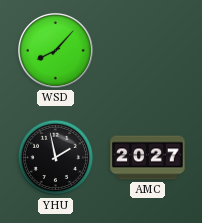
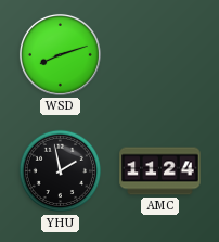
WSD: 8:07 -> 8:12 (60, 54)
AMC: 20:27 -> 11:24 (160, 171)
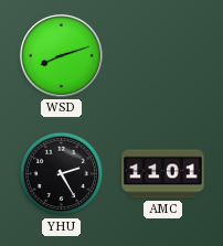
YHU: 1:58 -> 2:25 (62, 174)
AMC: 11:24 -> 11:01 (163, 174)
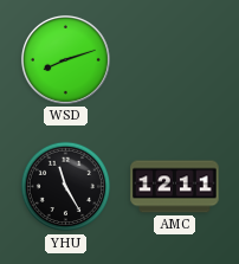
YHU: 2:25 -> 11:25 (66, 187)
AMC: 11:01 -> 12:11 (175, 187)
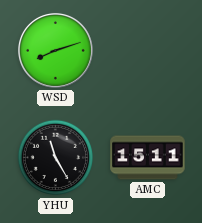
AMC: 12:11 -> 15:11 (148, 158)
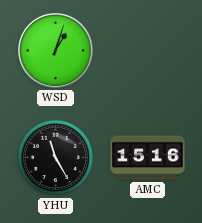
WSD: 8:12 -> 1:03 (55, 50)
AMC: 15:11 -> 15:16 (148, 158)
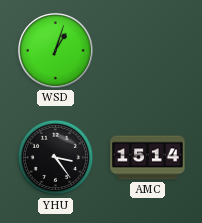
YHU: 11:25 -> 3:24 (56, 158)
AMC: 15:16 -> 15:14 (148, 158)
